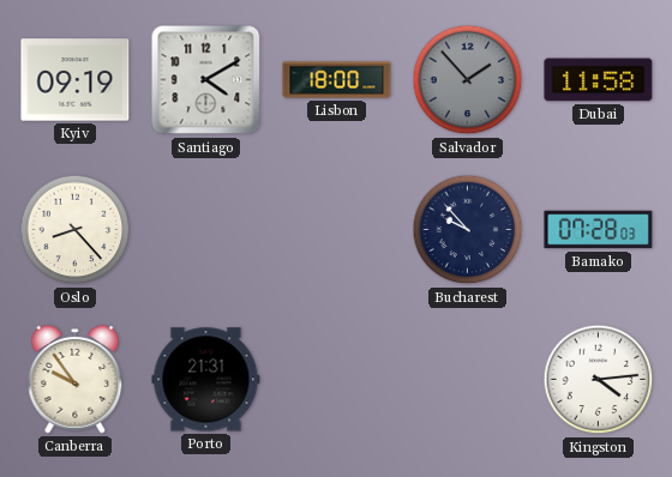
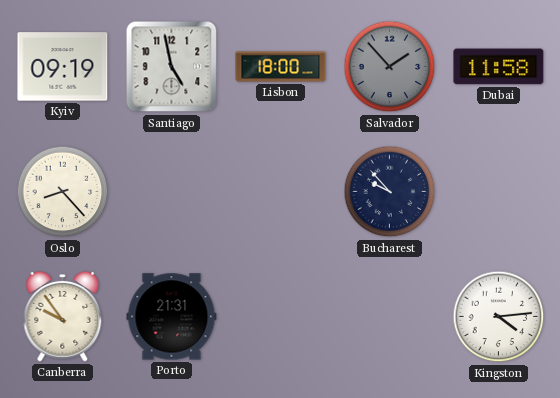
Santiago: 4:10 -> 4:58 (172, 67)
Bamako: 07:28 -> none (599, 230)
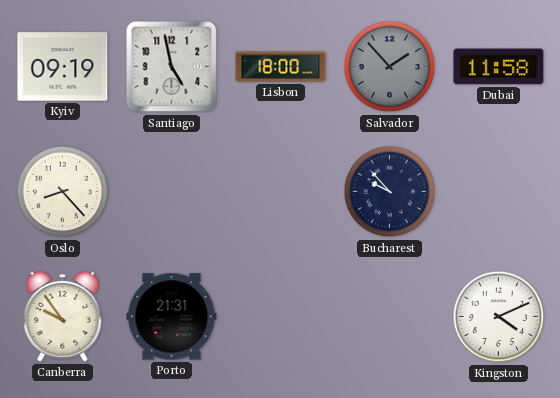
Kingston: 4:14 -> 4:11 (499, 317)
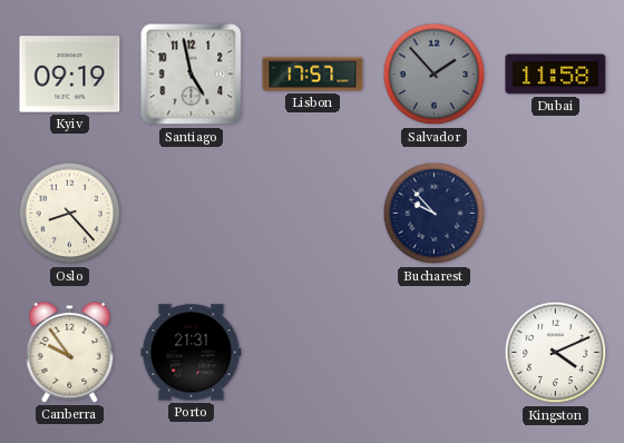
Lisbon: 18:00 -> 17:57 (313, 75)
